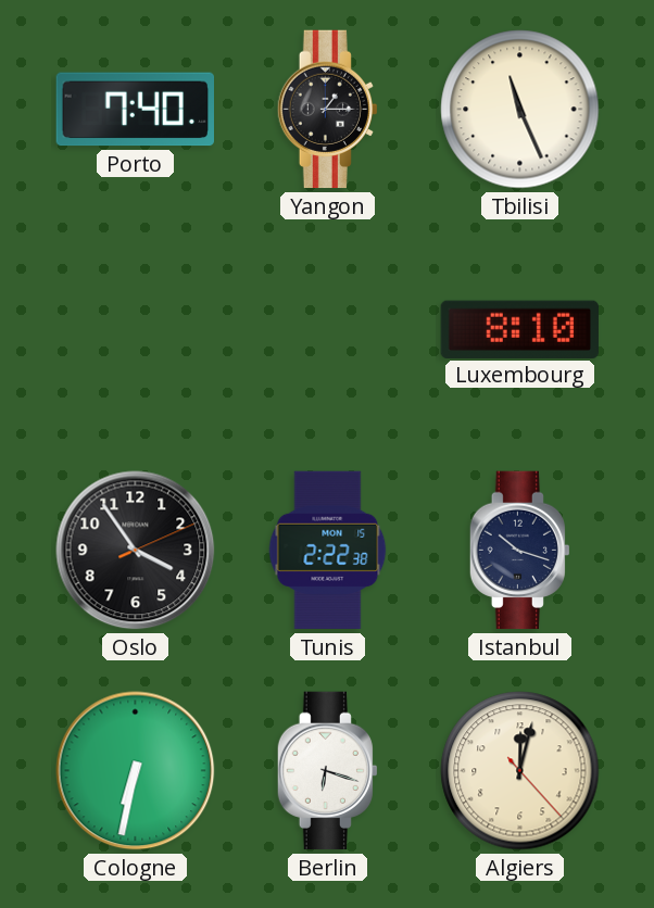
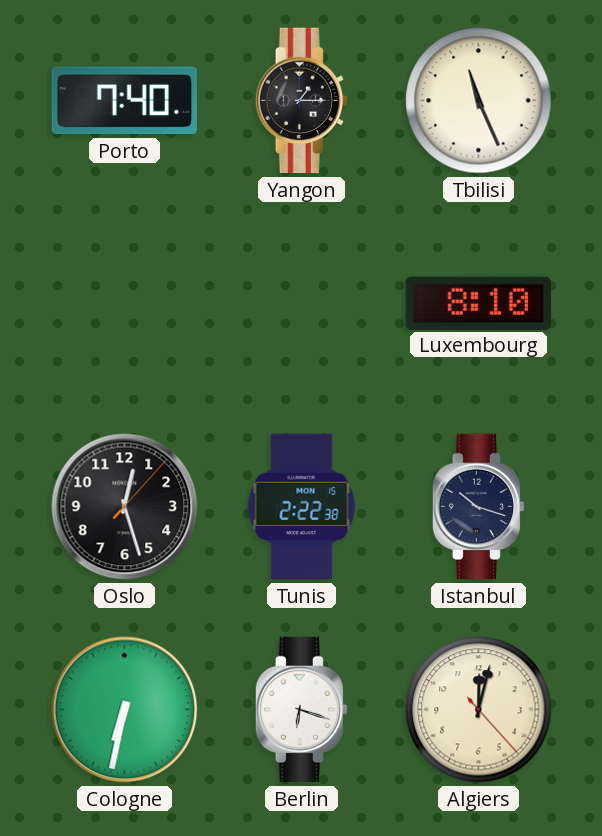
Oslo: 3:54 -> 12:27 (125, 507)
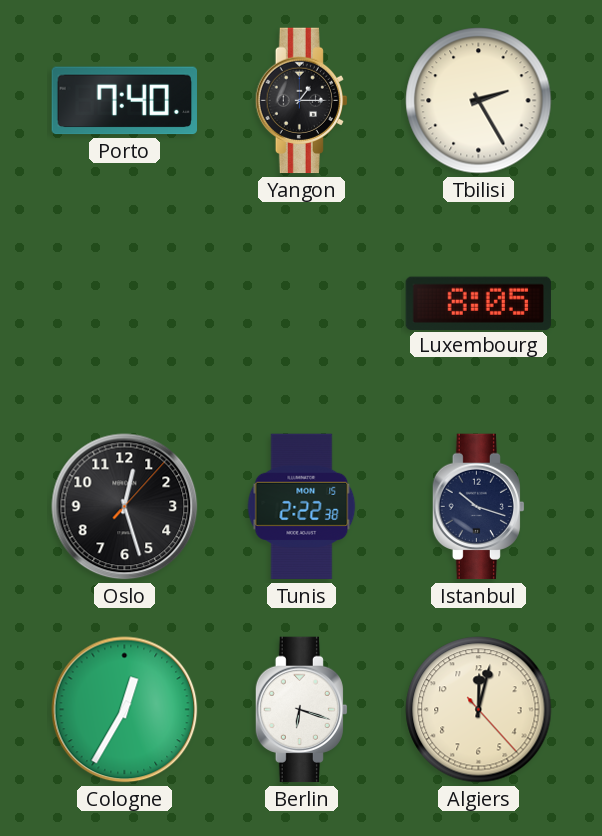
Tbilisi: 11:26 -> 2:25 (479, 101)
Luxembourg: 8:10 -> 8:05 (478, 303)
Cologne: 6:32 -> 12:35 (125, 710)
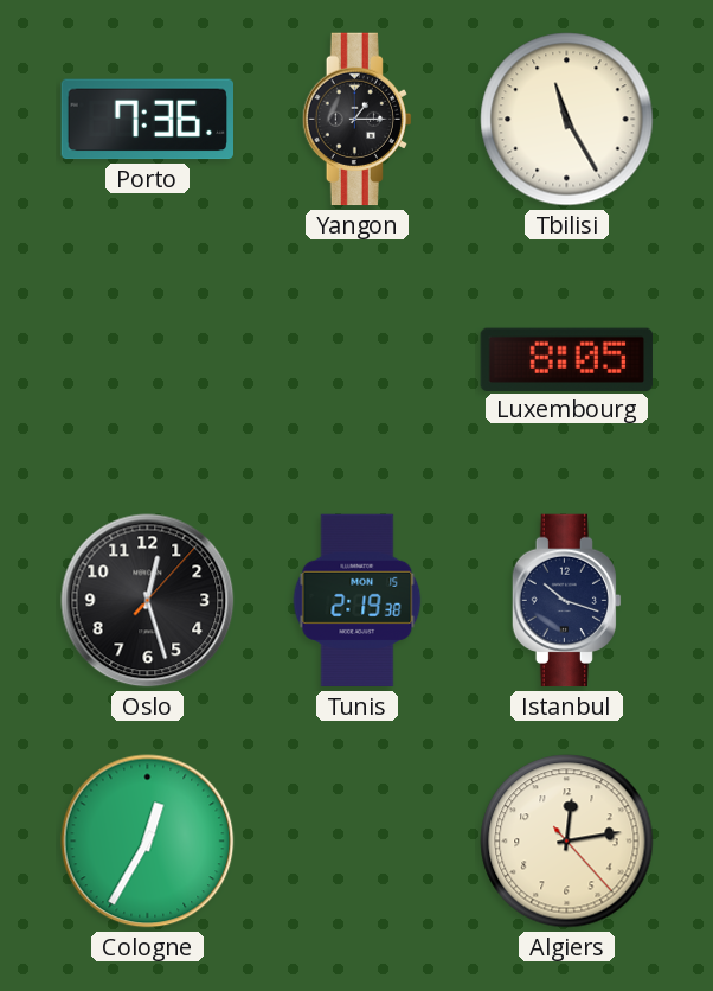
Porto: 7:40 -> 7:36 (147, 120)
Tbilisi: 2:25 -> 11:25 (567, 120)
Tunis: 2:22 -> 2:19 (358, 601)
Berlin: 6:18 -> none (301, 710)
Algiers: 12:02 -> 12:13 (567, 842)
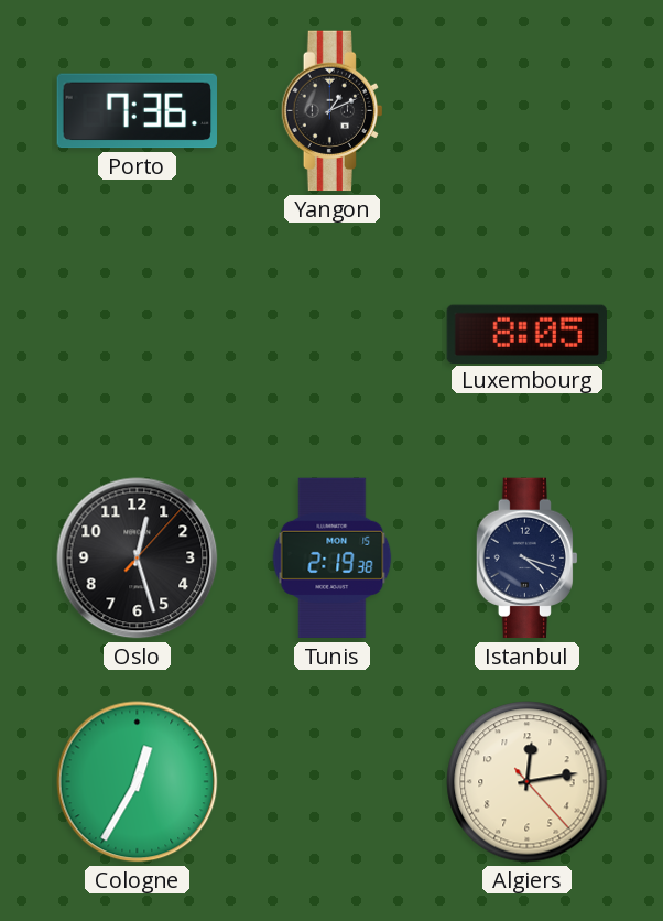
Yangon: 1:15 -> 1:11 (331, 111)
Tbilisi: 11:25 -> none (567, 120)
Istanbul: 10:18 -> 4:18 (526, 559)
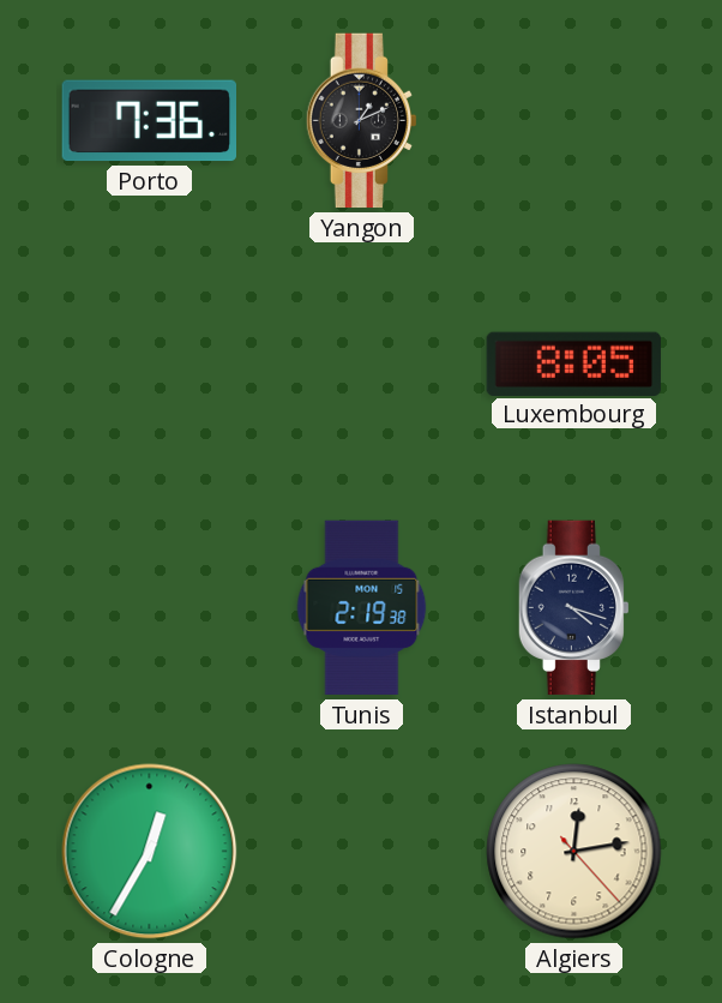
Oslo: 12:27 -> none (138, 559)
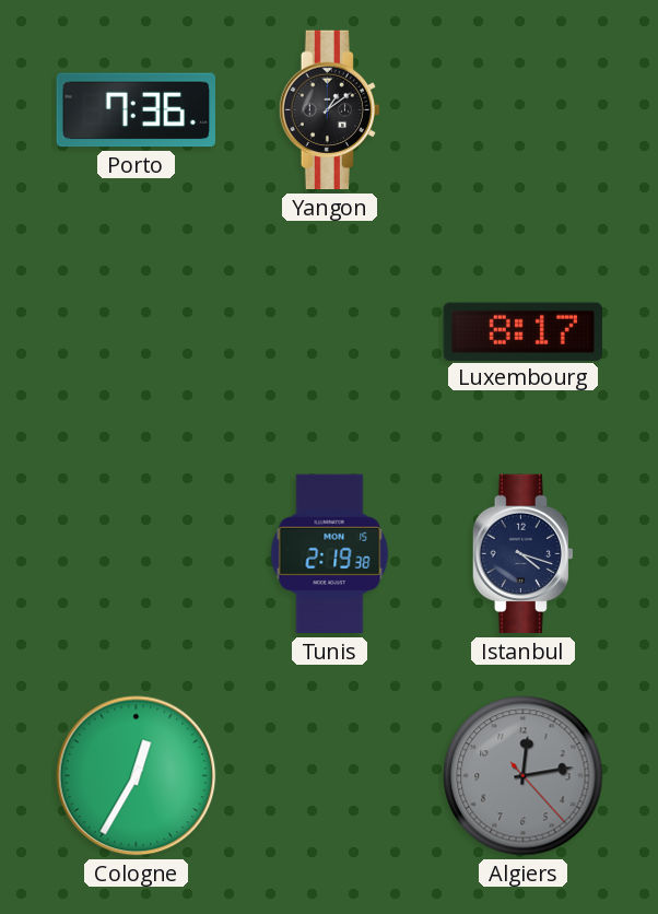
Yangon: 1:11 -> 1:09 (329, 110)
Luxembourg: 8:05 -> 8:17 (522, 331)
Algiers dial: cream -> grey (524, 776)
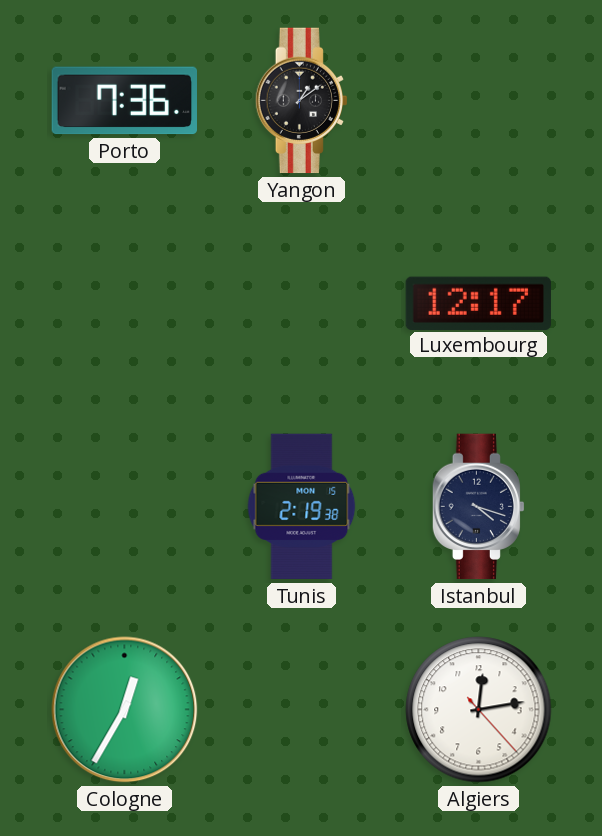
Luxembourg: 8:17 -> 12:17 (478, 303)
Algiers dial: grey -> white (479, 710)
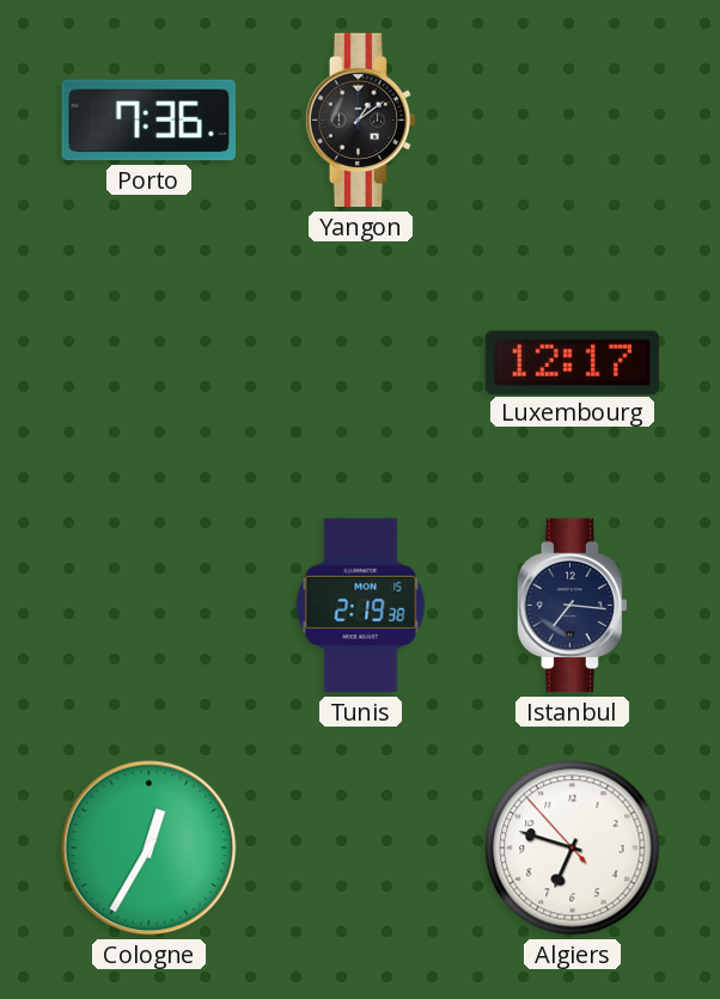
Istanbul: 4:18 -> 7:16 (572, 606)
Algiers: 12:13 -> 6:47 (573, 848)
